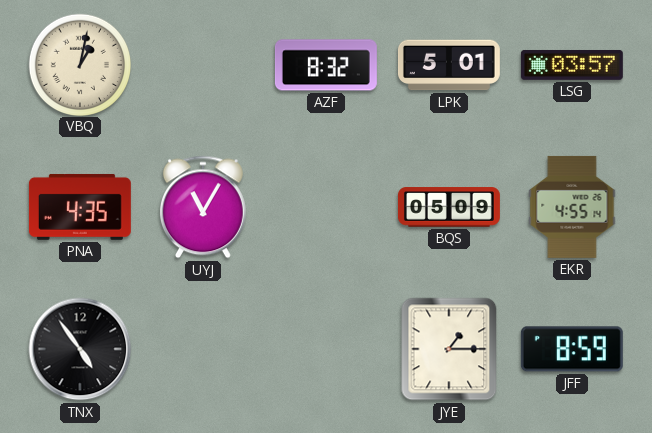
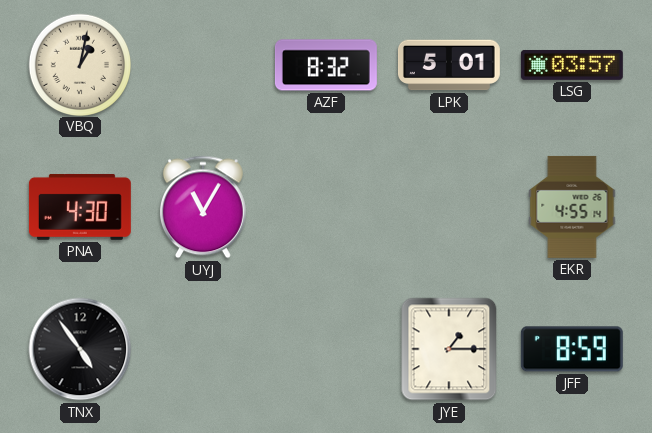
PNA: 4:35 -> 4:30 (80, 207)
BQS: 05:09 -> none (449, 207)
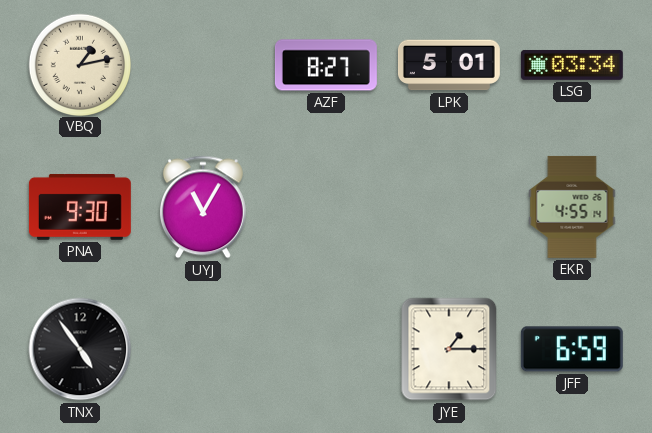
VBQ: 1:02 -> 1:13 (79, 64)
AZF: 8:32 -> 8:27 (326, 65)
LSG: 03:57 -> 03:34 (572, 65)
PNA: 4:30 -> 9:30 (80, 207)
JFF: 8:59 -> 6:59 (572, 349)
